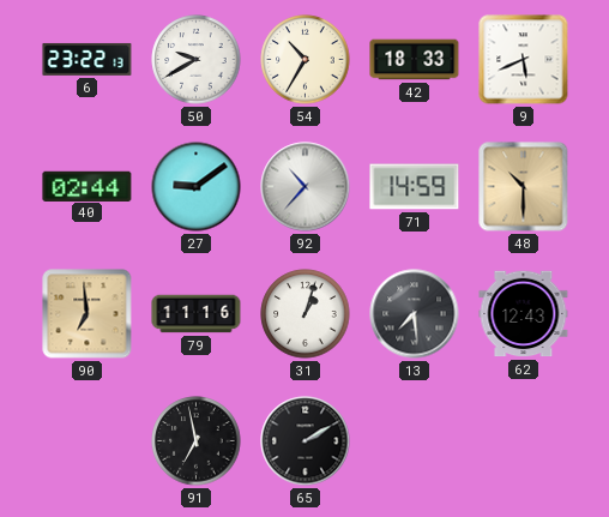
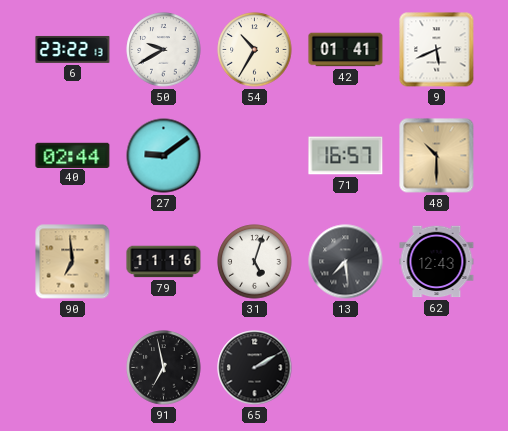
42: 18:33 -> 01:41 (346, 50)
92: 10:37 -> none (306, 187)
71: 14:59 -> 16:57 (346, 156)
31: 1:03 -> 5:03 (255, 262)
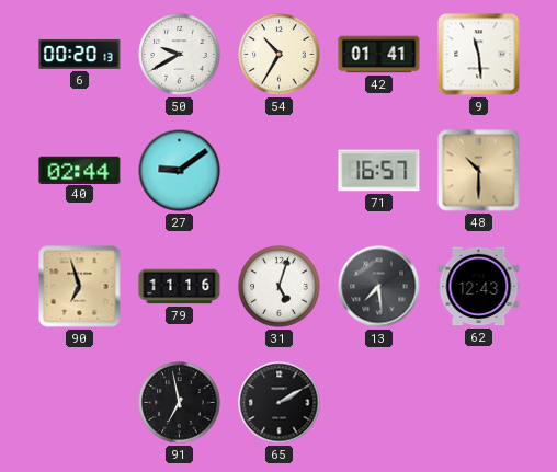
6: 23:22 -> 00:20 (80, 54)
9: 5:41 -> 11:29 (479, 55)
90: 6:59 -> 6:57 (80, 287)
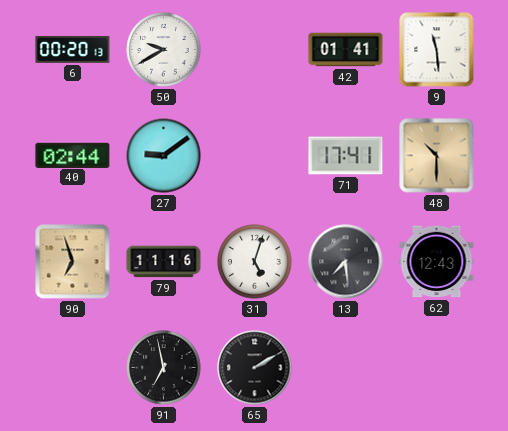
54: 10:35 -> none (280, 55)
71: 16:57 -> 17:41 (346, 156)
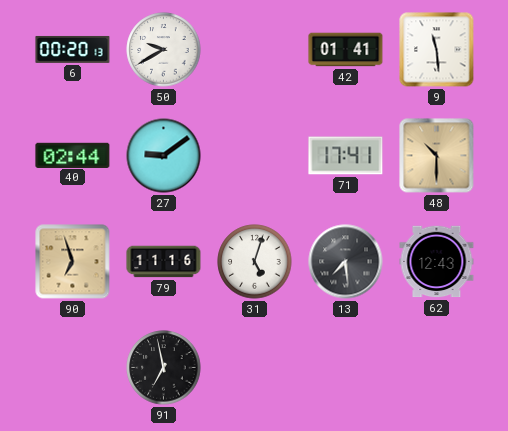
65: 2:10 -> none (255, 368)
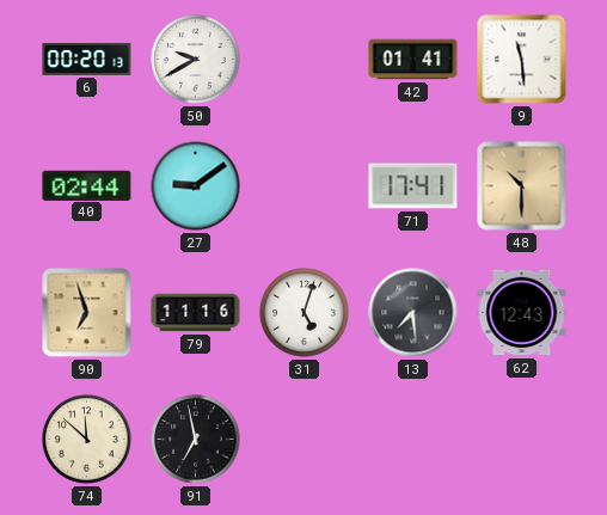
74: none -> 11:52 (87, 440)
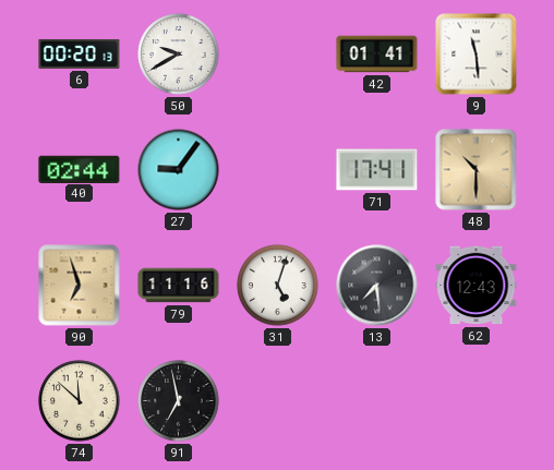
27: 9:09 -> 9:06 (179, 170)
